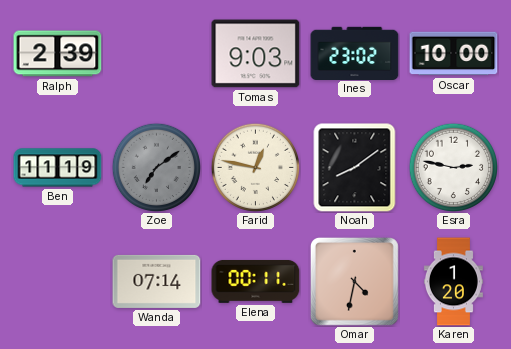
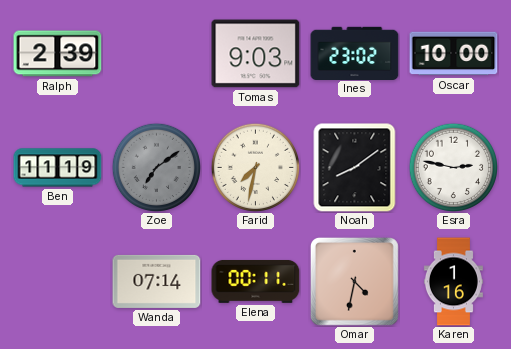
Farid: 12:47 -> 7:32 (255, 167)
Karen: 1:20 -> 1:16 (453, 282)
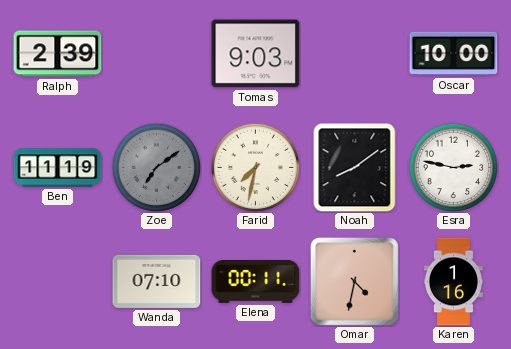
Ines: 23:02 -> none (355, 53)
Wanda: 07:14 -> 07:10 (157, 281)
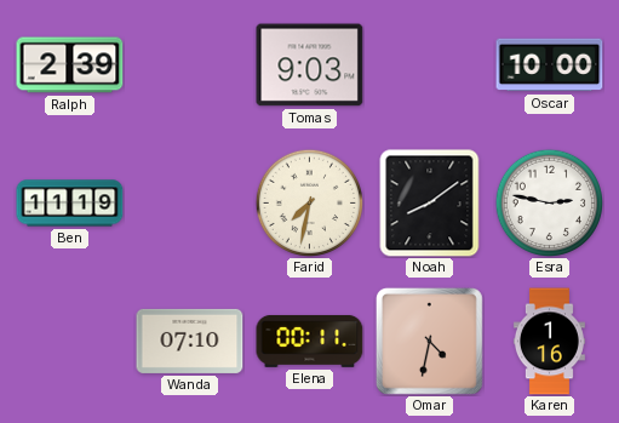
Zoe: 7:09 -> none (156, 167)
